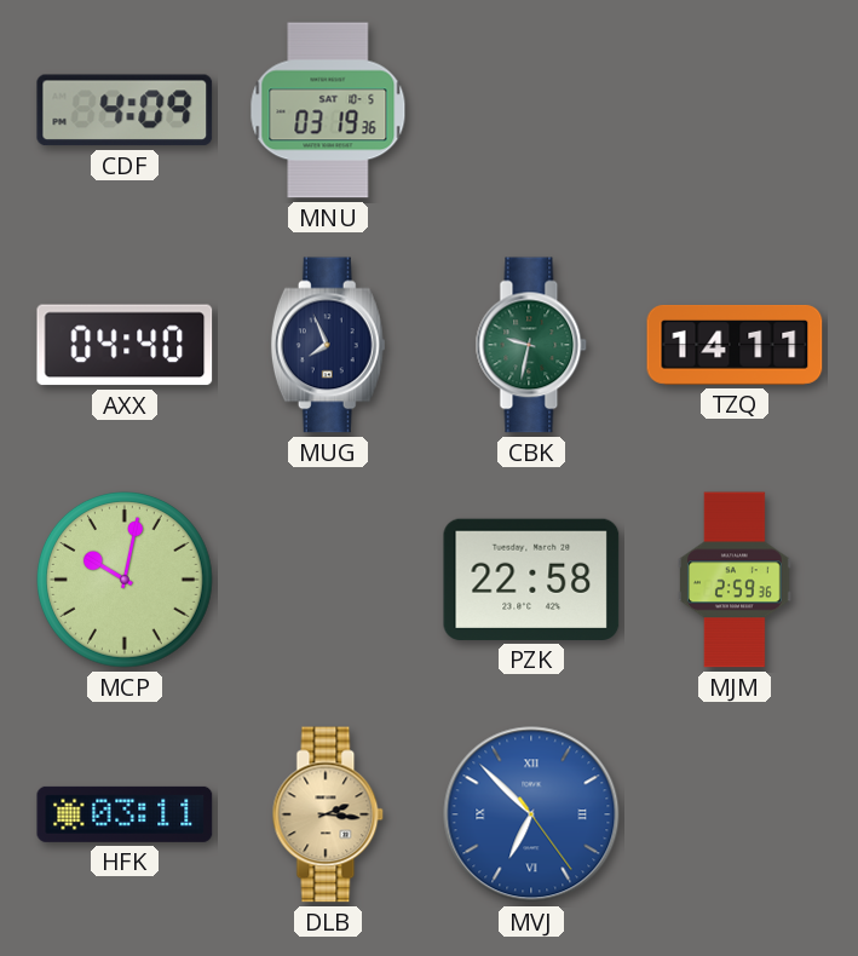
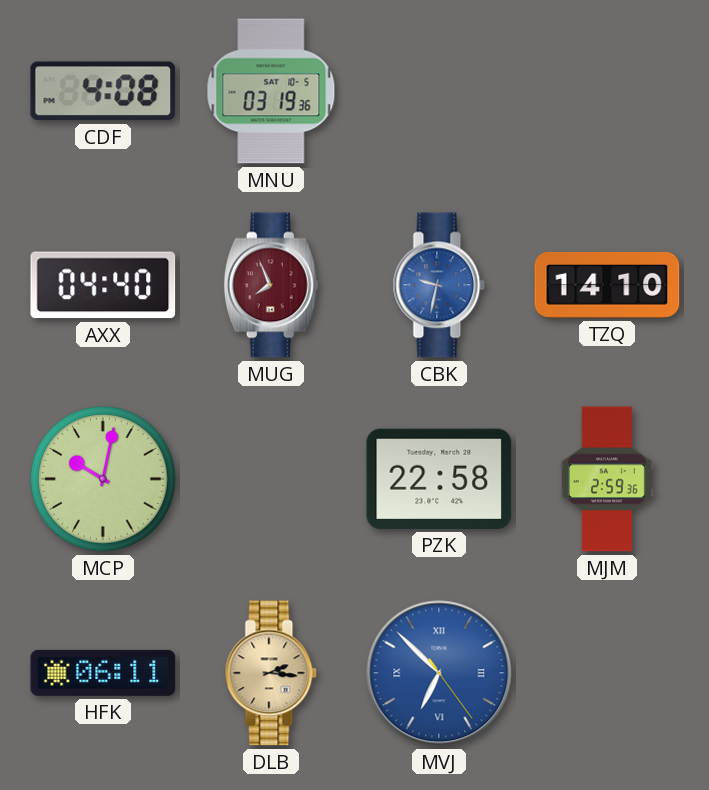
CDF: 4:09 -> 4:08 (103, 91)
MUG dial: navy -> burgundy (271, 285)
CBK dial: green -> blue (439, 285)
TZQ: 14:11 -> 14:10 (607, 285)
HFK: 03:11 -> 06:11 (103, 673)
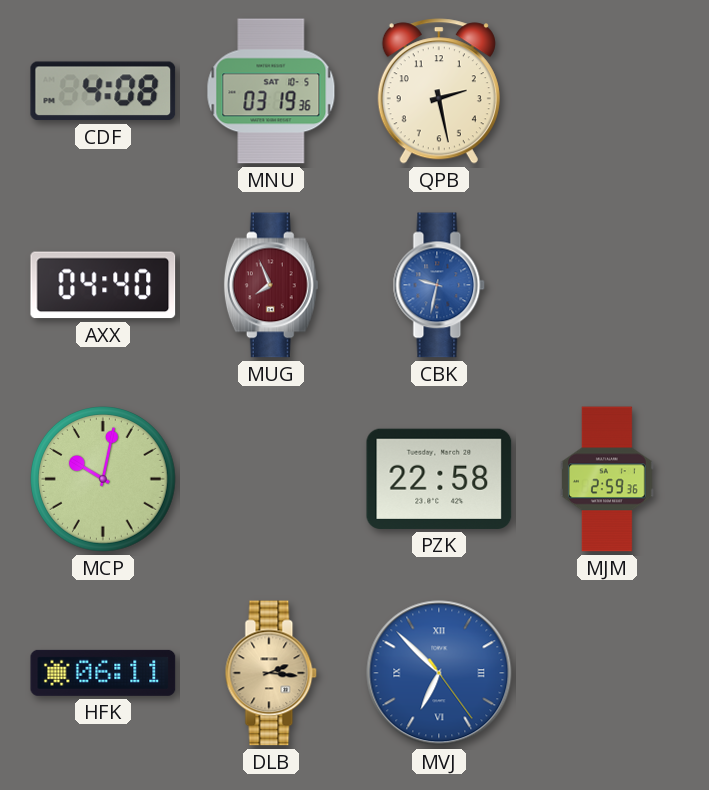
QPB: none -> 2:28 (439, 91)
TZQ: 14:10 -> none (607, 285)
